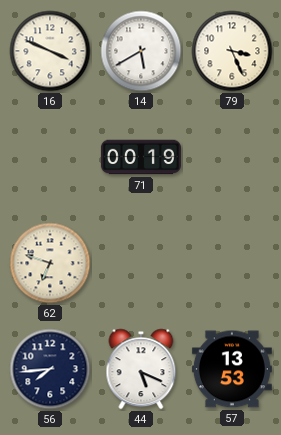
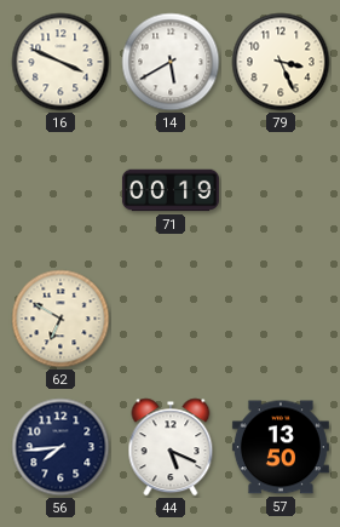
62: 6:48 -> 6:50 (60, 319)
57: 13:53 -> 13:50 (281, 447)
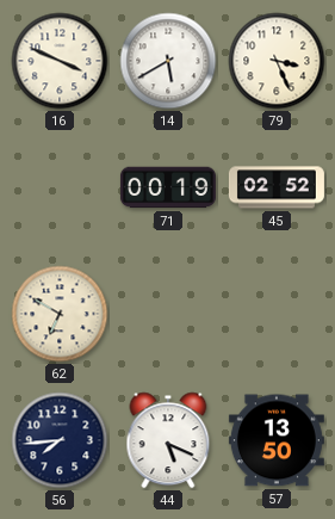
45: none -> 02:52 (277, 187)
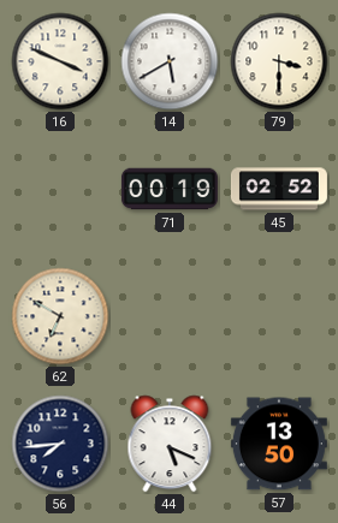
79: 3:26 -> 3:30 (279, 61)
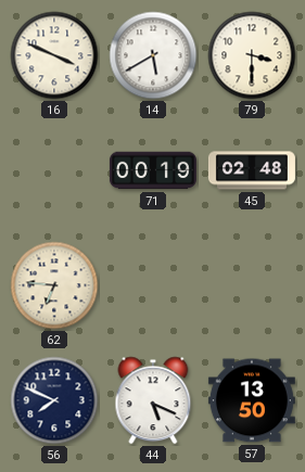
45: 02:52 -> 02:48 (252, 170)
62: 6:50 -> 6:46 (54, 285)
56: 7:44 -> 7:49 (54, 400)
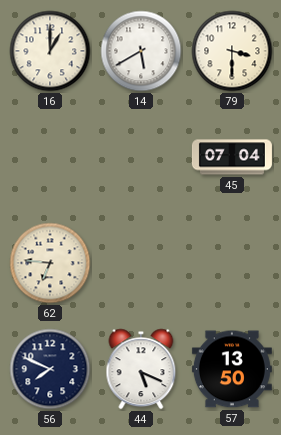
16: 3:49 -> 1:00 (50, 51)
71: 00:19 -> none (153, 170)
45: 02:48 -> 07:04 (232, 157)
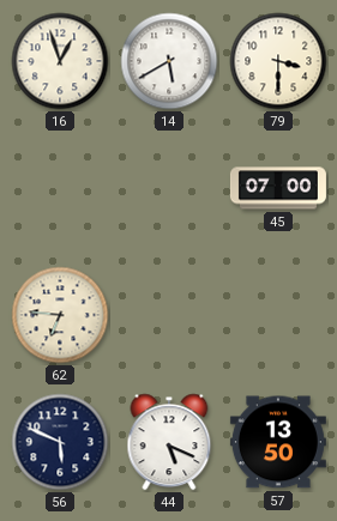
16: 1:00 -> 12:57 (60, 61)
45: 07:04 -> 07:00 (278, 188)
56: 7:49 -> 5:49 (60, 442)
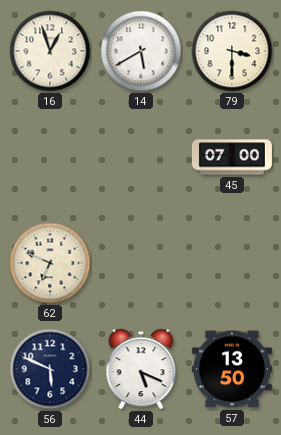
62: 6:46 -> 6:49 (50, 263)
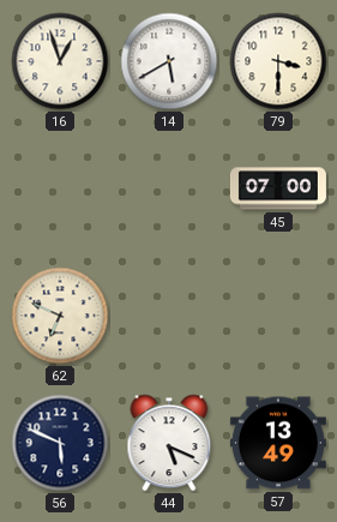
57: 13:50 -> 13:49 (278, 443)
